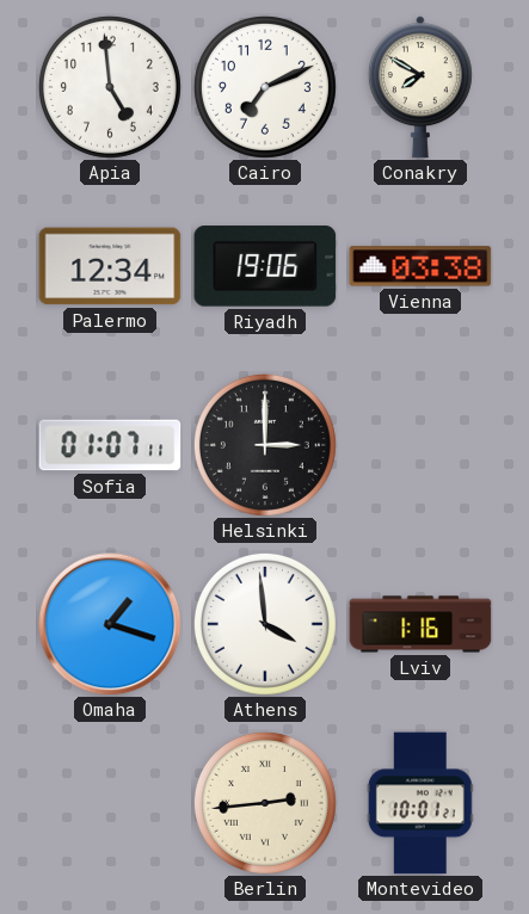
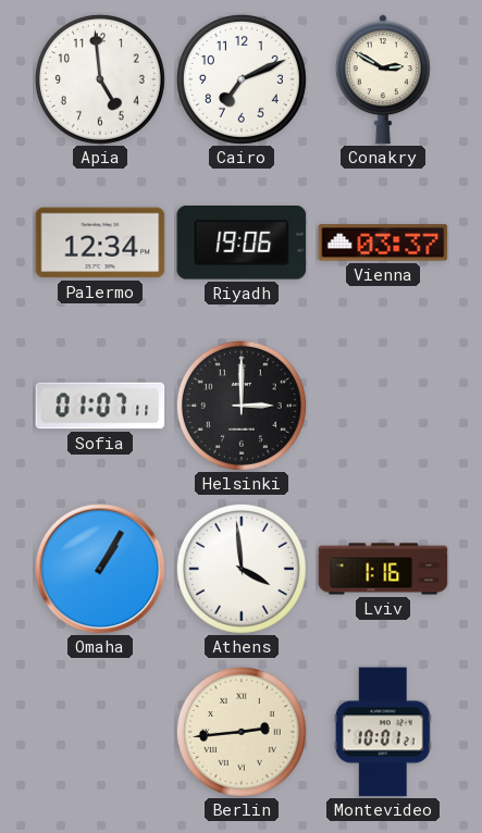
Conakry: 7:50 -> 2:50 (383, 79)
Vienna: 03:38 -> 03:37 (383, 243)
Omaha: 1:18 -> 1:05 (100, 569)
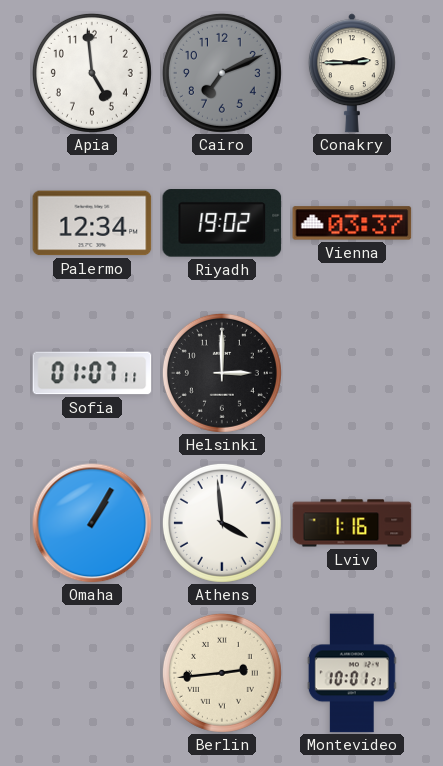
Cairo dial: white -> grey (222, 73)
Conakry: 2:50 -> 2:45 (352, 73)
Riyadh: 19:06 -> 19:02 (222, 223)
